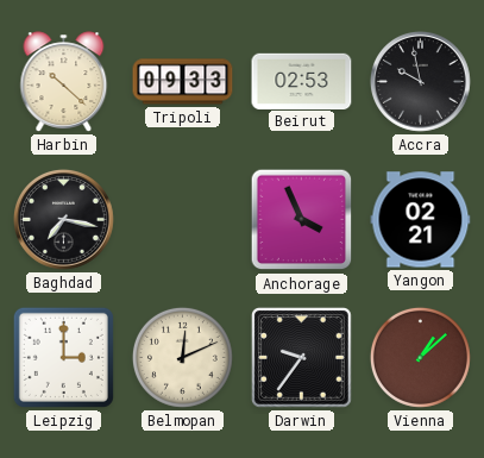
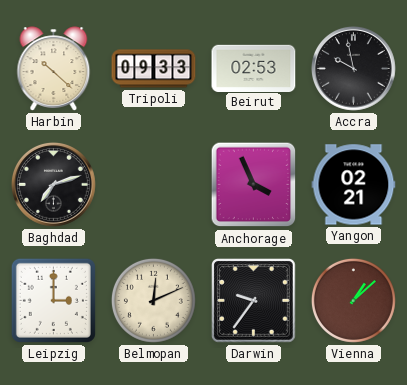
Baghdad: 7:17 -> 7:12 (54, 185)
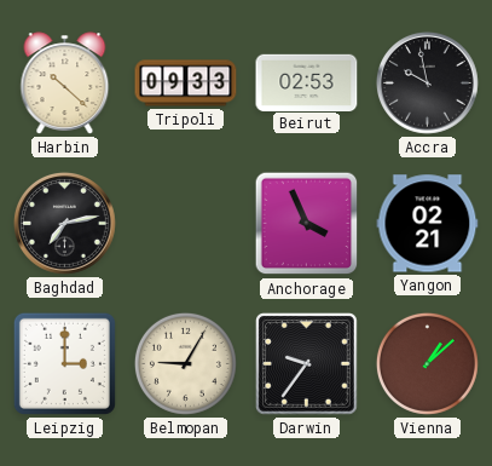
Baghdad: 7:12 -> 7:13 (65, 224)
Belmopan: 12:11 -> 9:05 (185, 363)
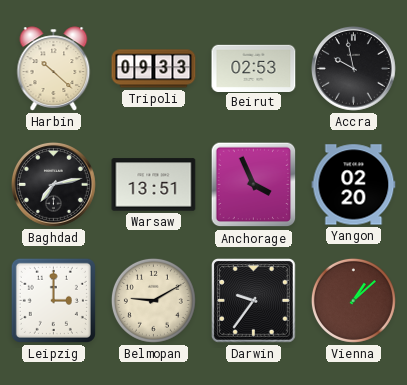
Warsaw: none -> 13:51 (154, 185)
Yangon: 02:21 -> 02:20 (354, 185)
Belmopan: 9:05 -> 9:10 (153, 300)
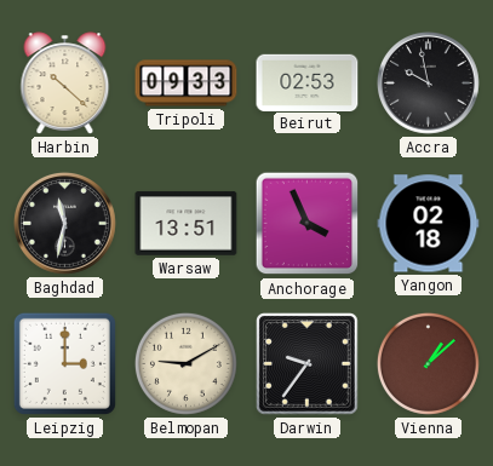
Baghdad: 7:13 -> 11:32 (65, 224)
Yangon: 02:20 -> 02:18 (429, 224)
